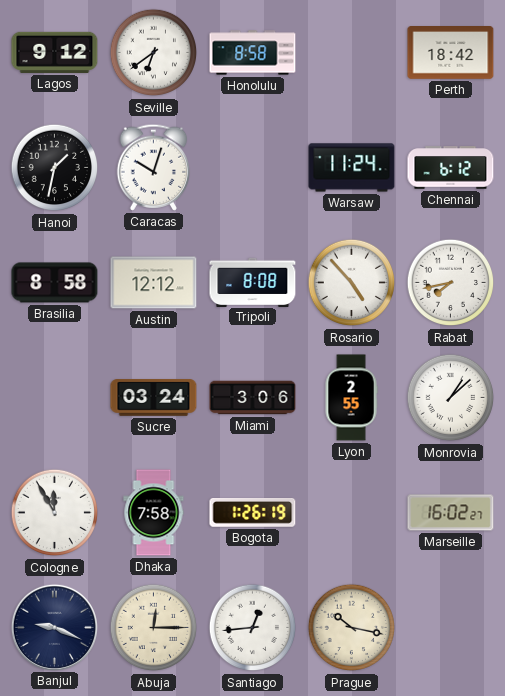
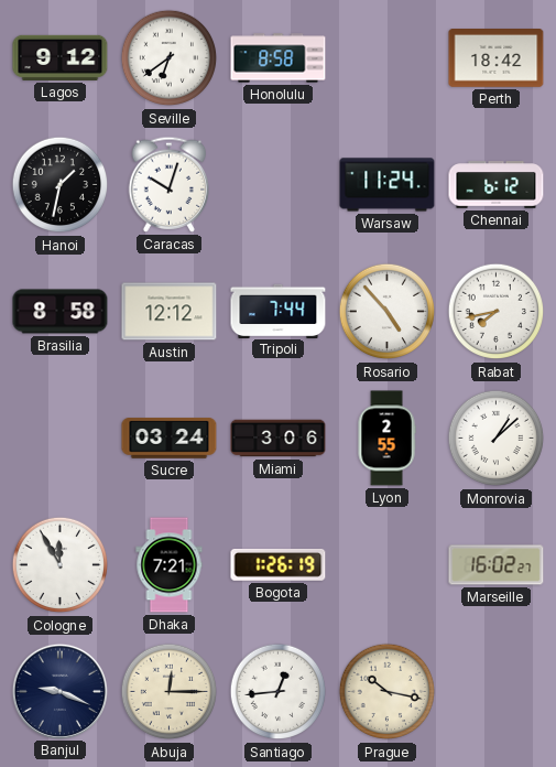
Tripoli: 8:08 -> 7:44 (279, 311)
Dhaka: 7:58 -> 7:21 (170, 565)
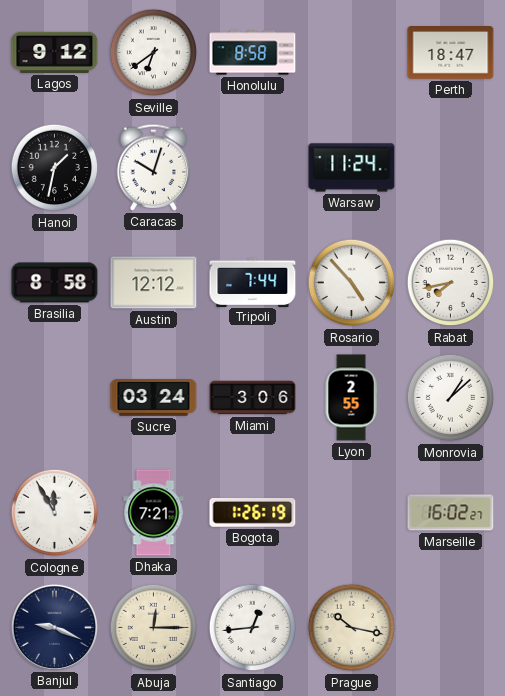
Perth: 18:42 -> 18:47 (451, 53)
Chennai: 6:12 -> none (497, 185)
